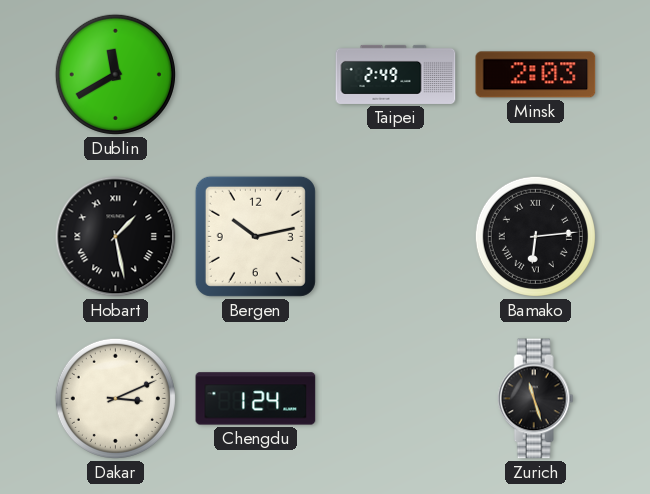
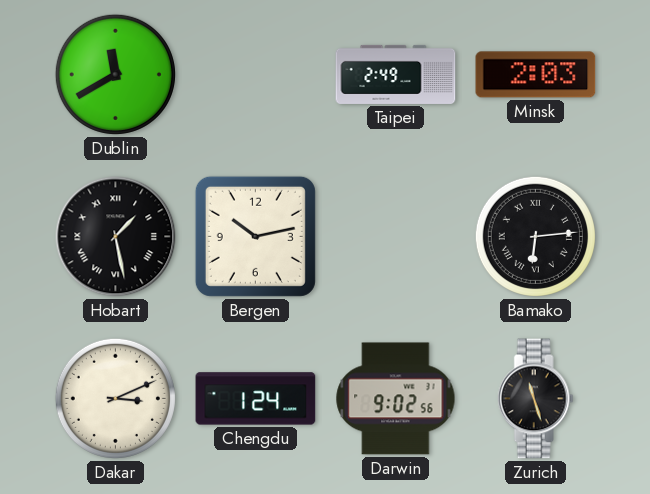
Darwin: none -> 9:02 (396, 399)
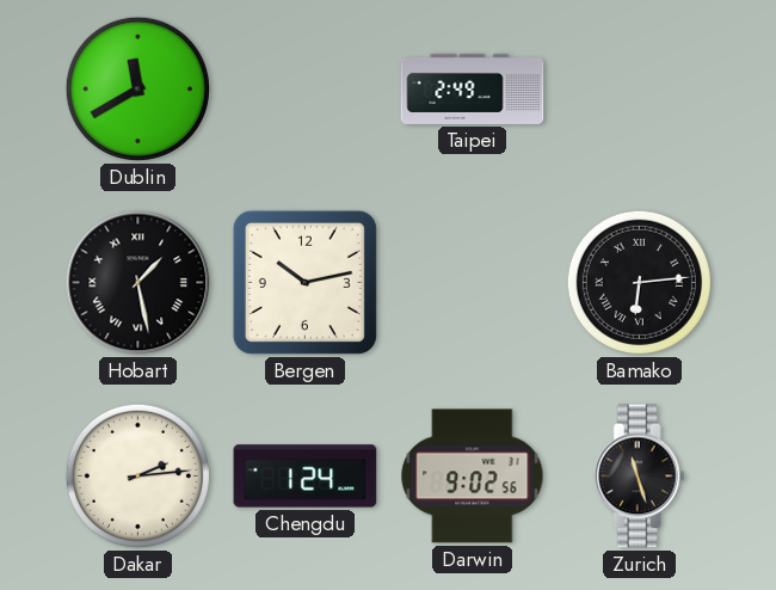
Minsk: 2:03 -> none (536, 75)
Dakar: 3:11 -> 2:14 (137, 475)
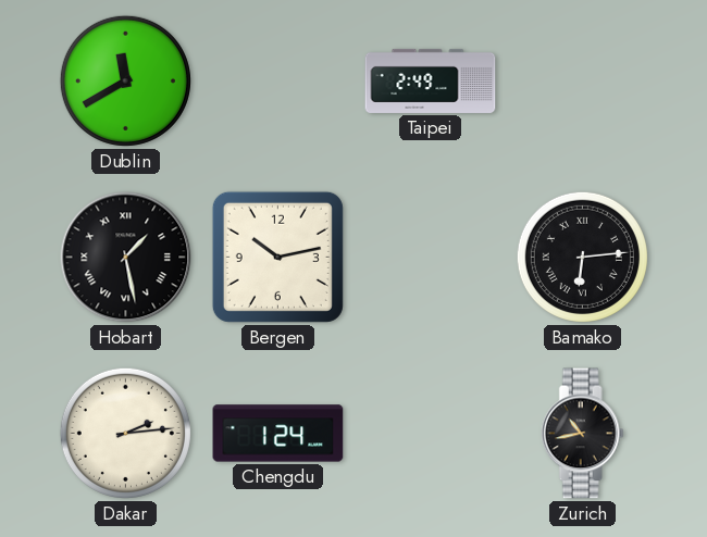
Darwin: 9:02 -> none (473, 477)
Zurich: 11:27 -> 10:43 (582, 434)
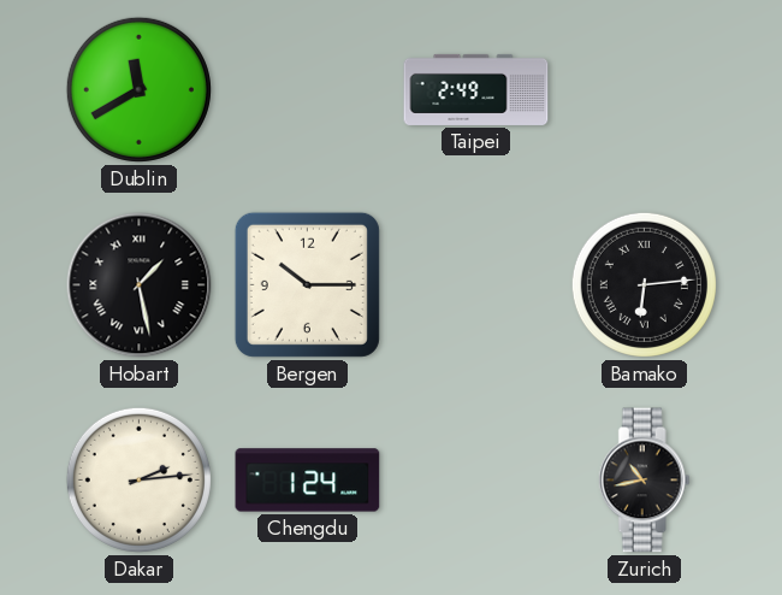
Bergen: 10:13 -> 10:15 (307, 284)
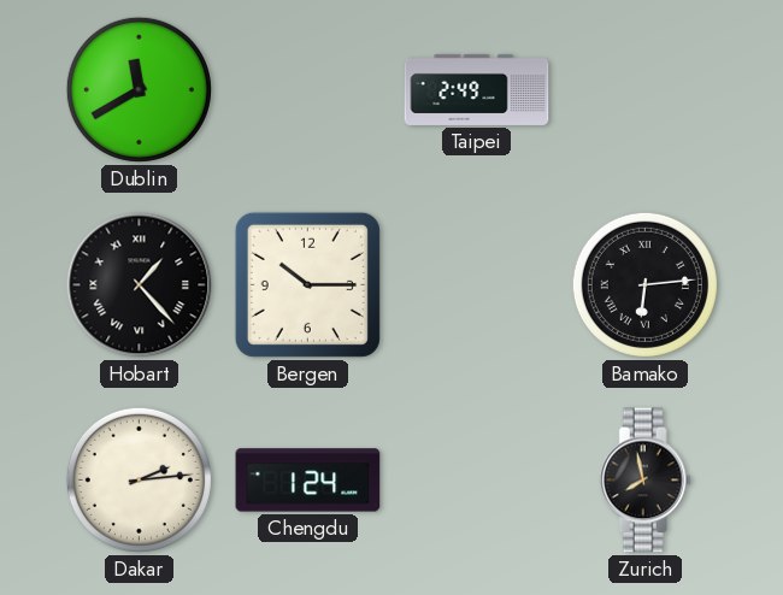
Hobart: 1:28 -> 1:23 (140, 285)
Zurich: 10:43 -> 7:58 (644, 481)
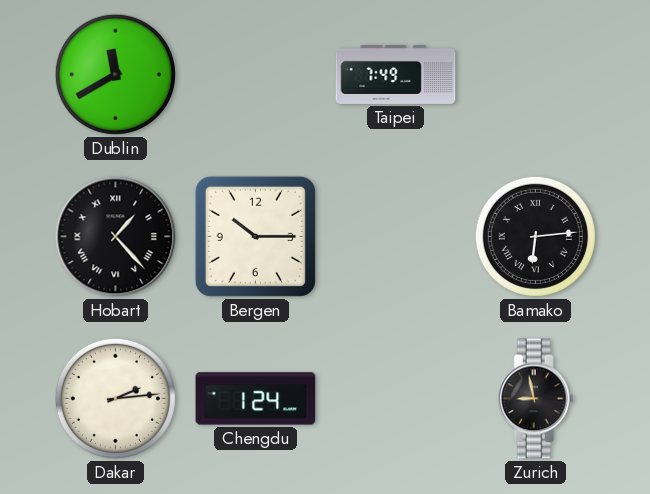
Taipei: 2:49 -> 7:49 (396, 74)
Zurich: 7:58 -> 8:58 (535, 399)
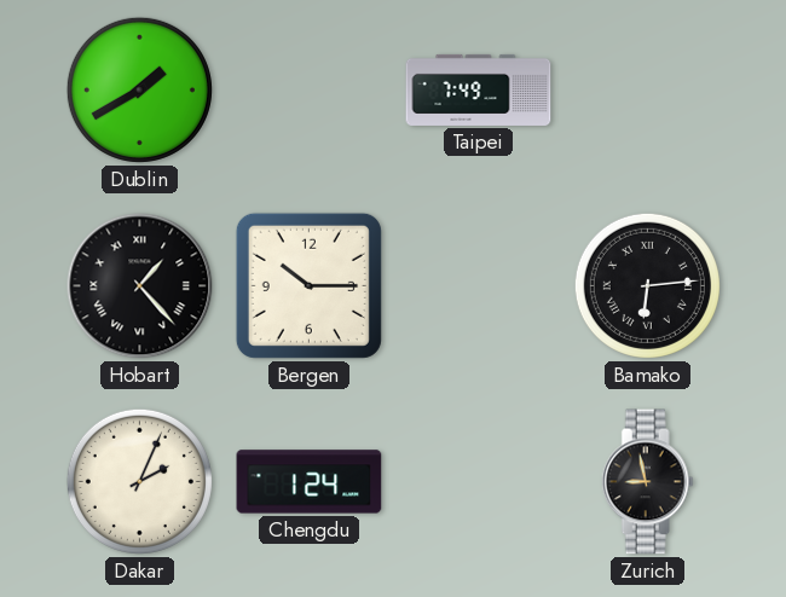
Dublin: 11:40 -> 1:40 (139, 89)
Dakar: 2:14 -> 2:04 (139, 481)
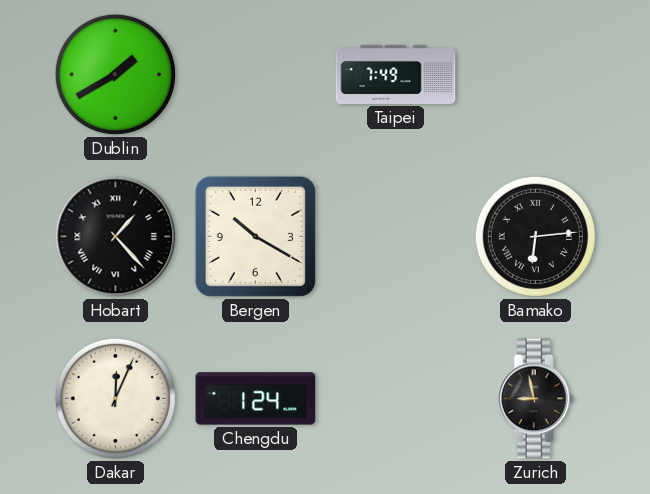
Bergen: 10:15 -> 10:20 (255, 236)
Dakar: 2:04 -> 12:04 (115, 398)
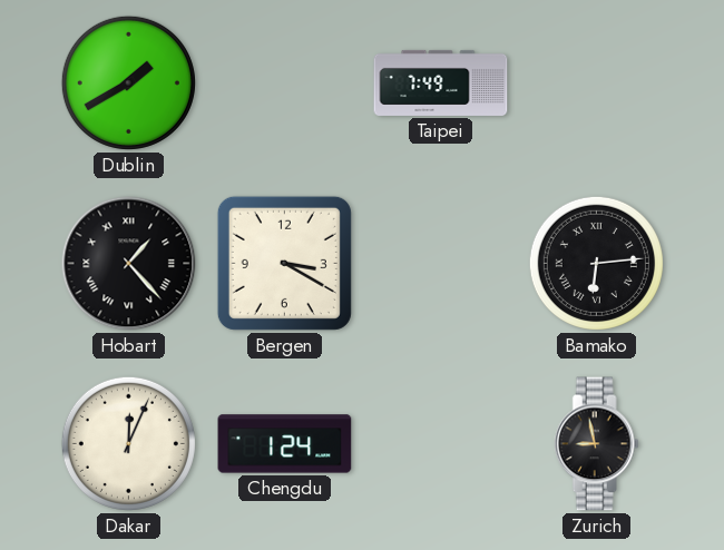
Bergen: 10:20 -> 3:20 (284, 263)
